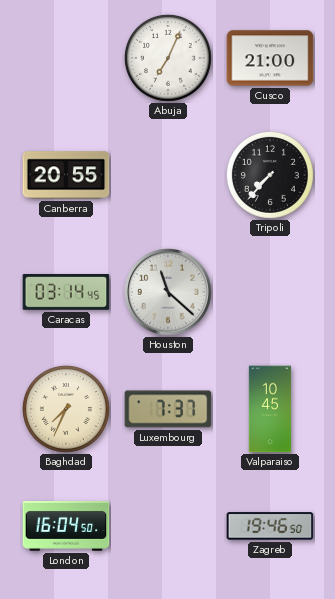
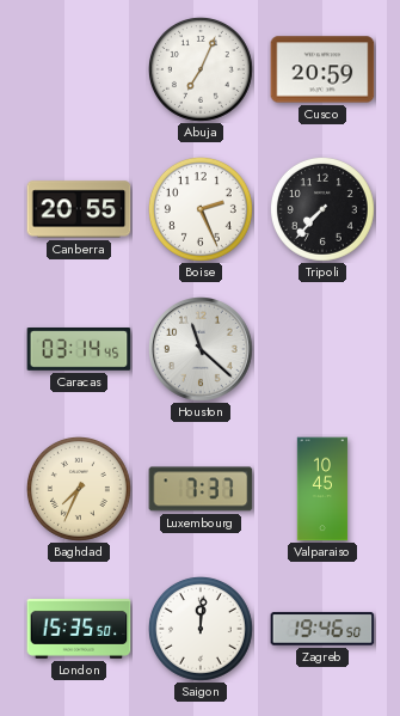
Cusco: 21:00 -> 20:59 (322, 69)
Boise: none -> 2:26 (201, 209)
London: 16:04 -> 15:35 (79, 630)
Saigon: none -> 12:01 (201, 629)
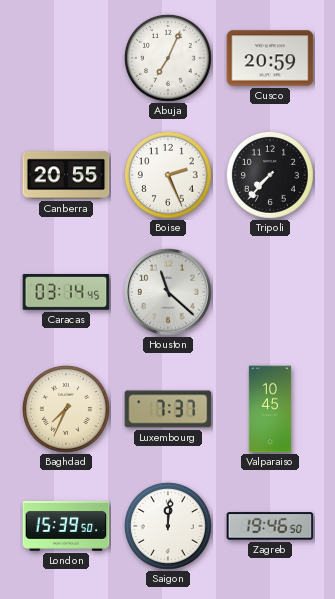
London: 15:35 -> 15:39 (66, 527)
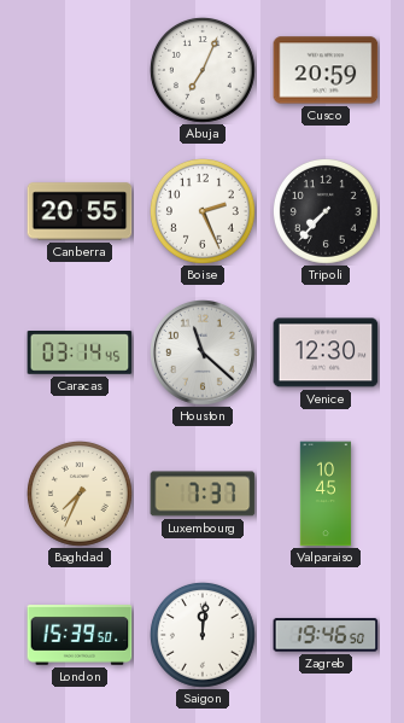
Venice: none -> 12:30 (326, 352)
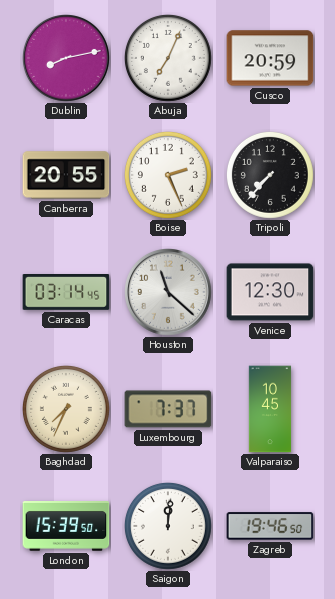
Dublin: none -> 8:13 (67, 59)
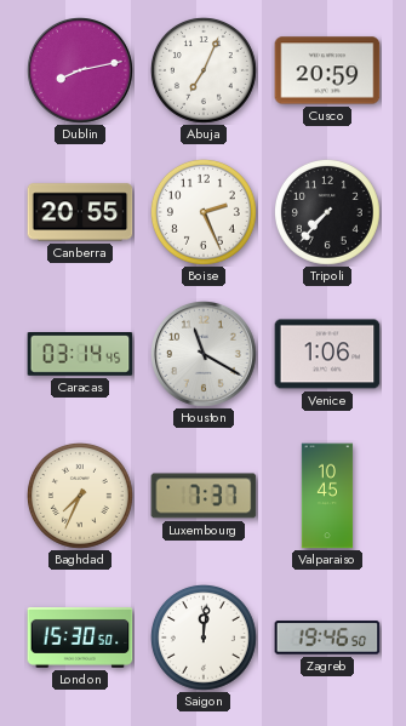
Houston: 11:22 -> 11:20 (205, 355)
Venice: 12:30 -> 1:06 (327, 354)
London: 15:39 -> 15:30 (80, 639)
